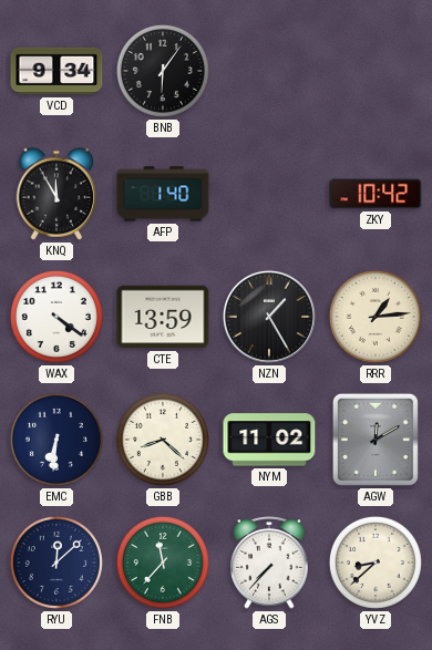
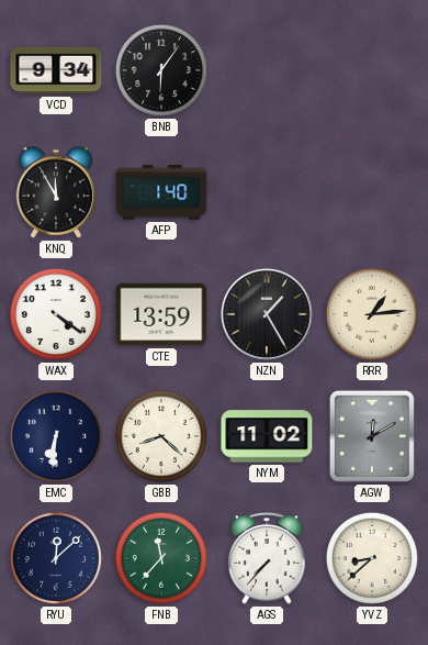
ZKY: 10:42 -> none (376, 194)
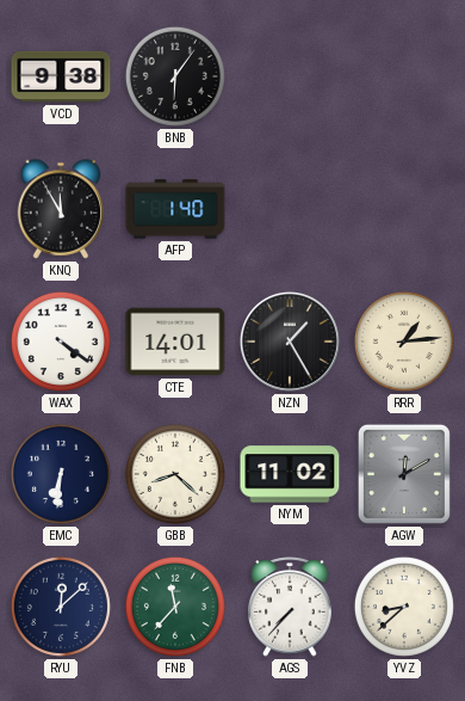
VCD: 9:34 -> 9:38 (61, 76)
CTE: 13:59 -> 14:01 (175, 342)
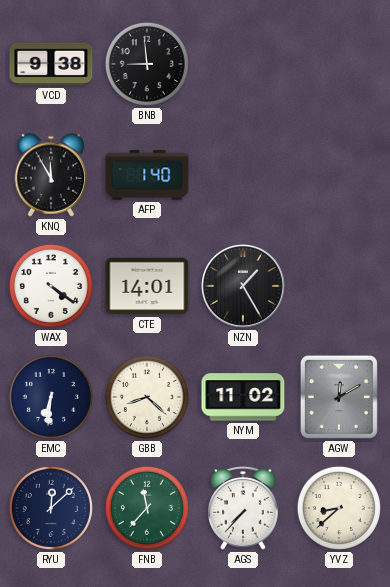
BNB: 6:06 -> 8:59 (147, 64)
RRR: 1:14 -> none (404, 342)
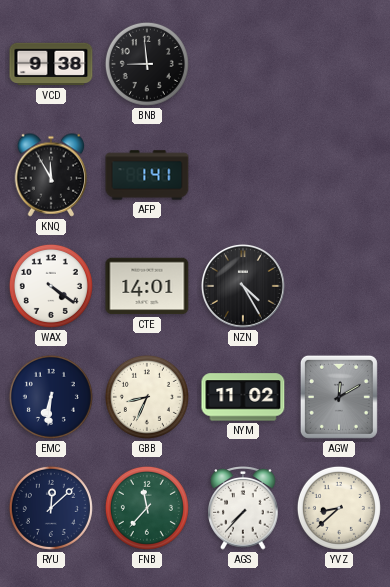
AFP: 1:40 -> 1:41 (147, 175)
NZN: 1:25 -> 4:25 (243, 286)
GBB: 8:22 -> 8:34 (147, 397)
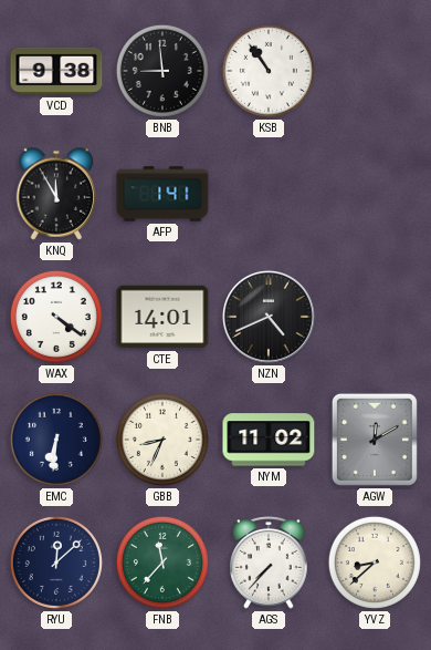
KSB: none -> 10:54 (269, 71)
NZN: 4:25 -> 4:41 (269, 317)
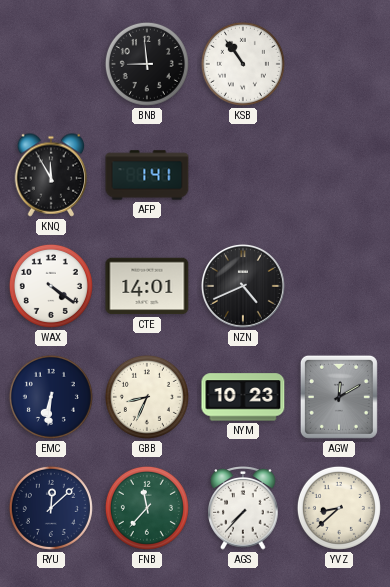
VCD: 9:38 -> none (56, 71)
NYM: 11:02 -> 10:23 (243, 397)
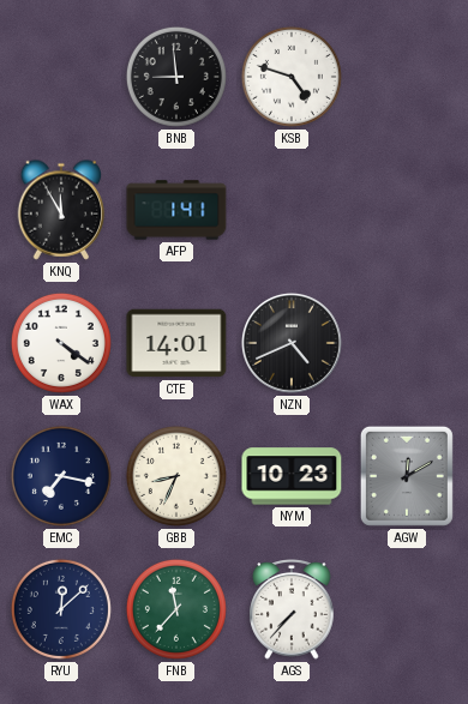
KSB: 10:54 -> 4:48 (292, 77)
EMC: 6:31 -> 7:17 (61, 476)
YVZ: 8:38 -> none (339, 508)
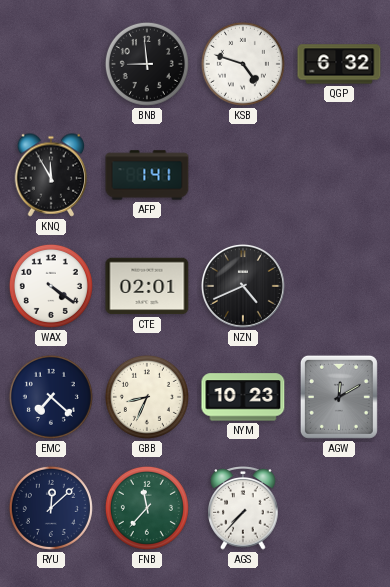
QGP: none -> 6:32 (339, 64)
CTE: 14:01 -> 02:01 (147, 286)
EMC: 7:17 -> 7:22 (51, 397)
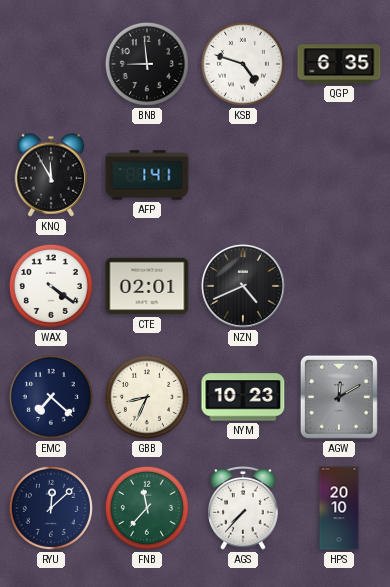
QGP: 6:32 -> 6:35 (339, 64)
HPS: none -> 20:10 (339, 508)
